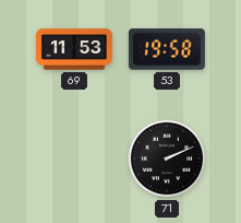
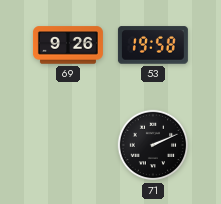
69: 11:53 -> 9:26 (68, 45)
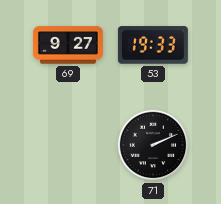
69: 9:26 -> 9:27 (68, 45)
53: 19:58 -> 19:33 (153, 45)
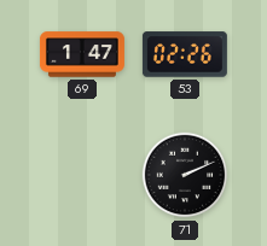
69: 9:27 -> 1:47 (82, 54)
53: 19:33 -> 02:26 (185, 54)
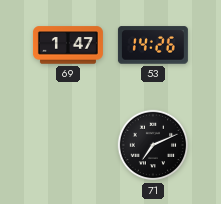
53: 02:26 -> 14:26 (153, 45)
71: 2:11 -> 7:11 (153, 145)
